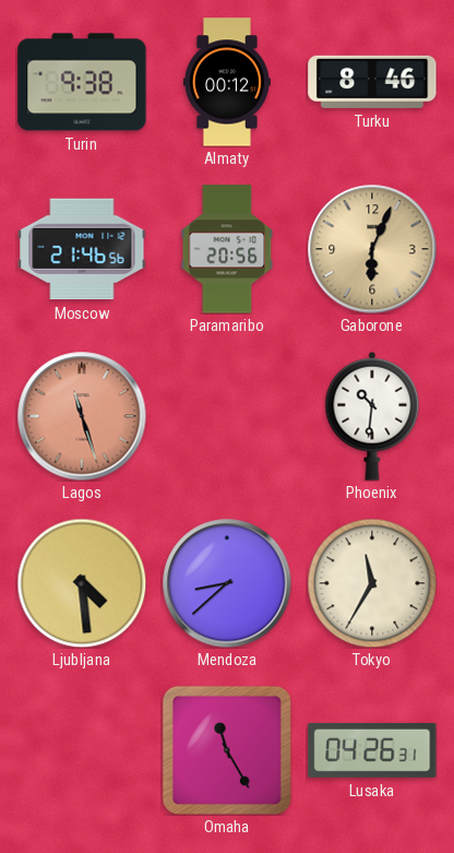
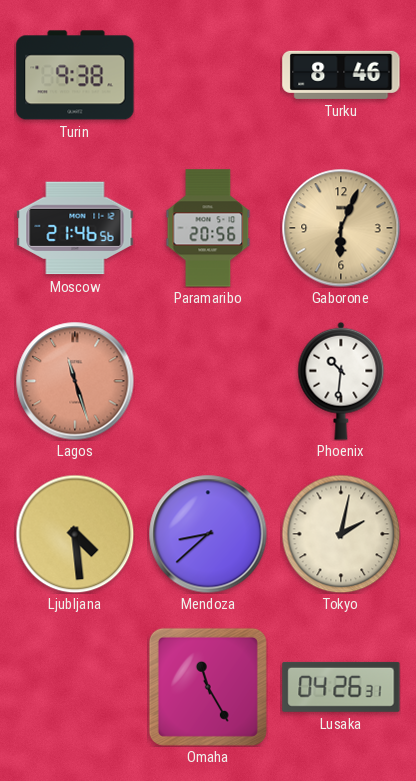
Almaty: 00:12 -> none (227, 82)
Tokyo: 11:35 -> 2:02 (341, 534)
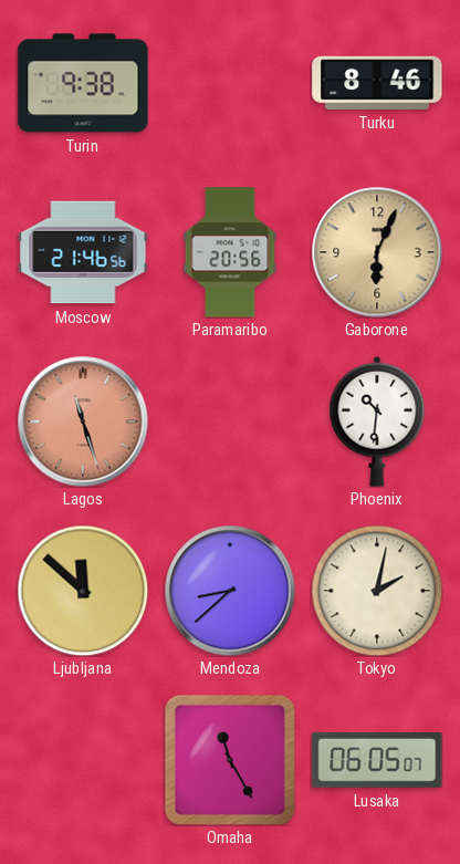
Ljubljana: 4:29 -> 11:52 (83, 591)
Lusaka: 04:26 -> 06:05 (377, 760)
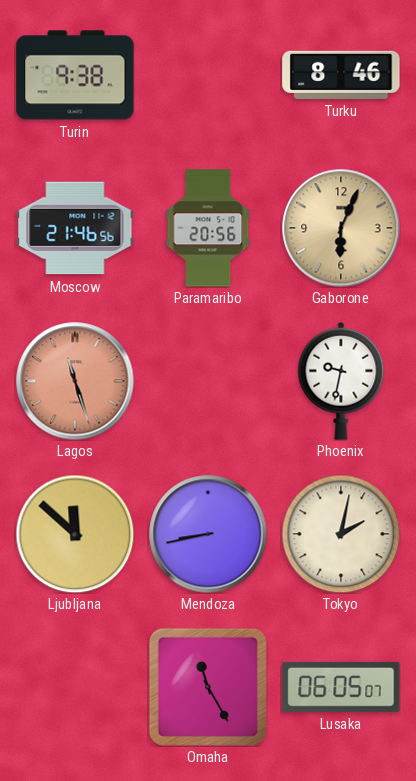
Phoenix: 10:31 -> 9:32 (341, 381)
Mendoza: 8:38 -> 8:43 (208, 534)
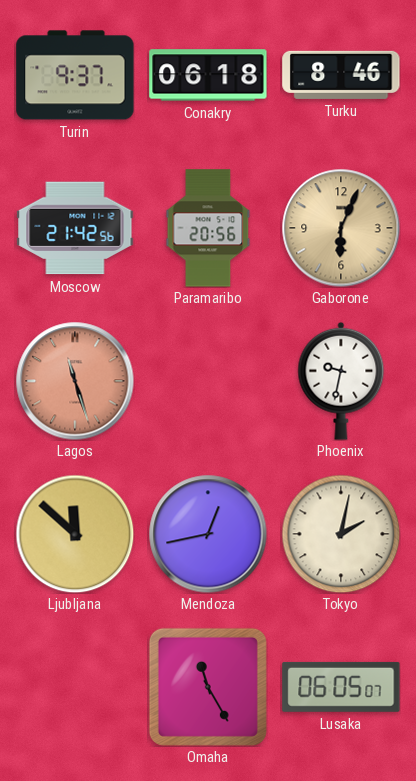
Turin: 9:38 -> 9:37 (75, 75)
Conakry: none -> 06:18 (208, 75)
Moscow: 21:46 -> 21:42 (75, 228)
Mendoza: 8:43 -> 12:43 (208, 534)
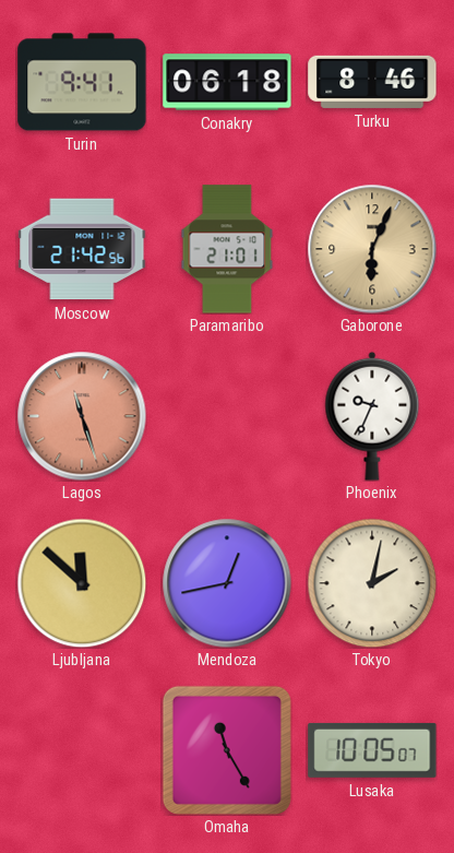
Turin: 9:37 -> 9:41 (82, 82)
Paramaribo: 20:56 -> 21:01 (227, 249)
Phoenix: 9:32 -> 9:34 (372, 416)
Lusaka: 06:05 -> 10:05 (372, 750)
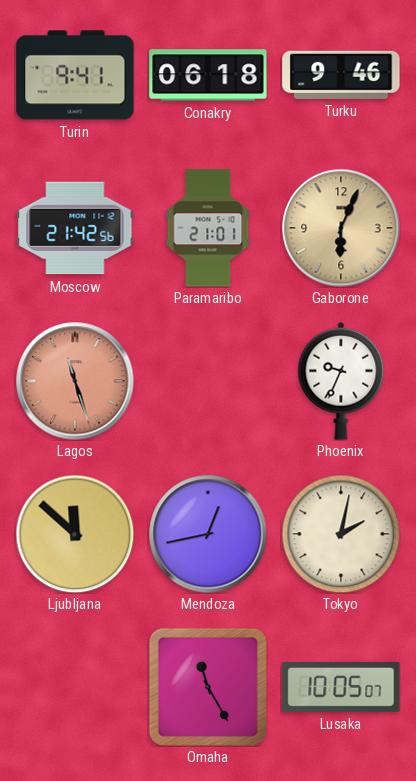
Turku: 8:46 -> 9:46 (341, 75)
